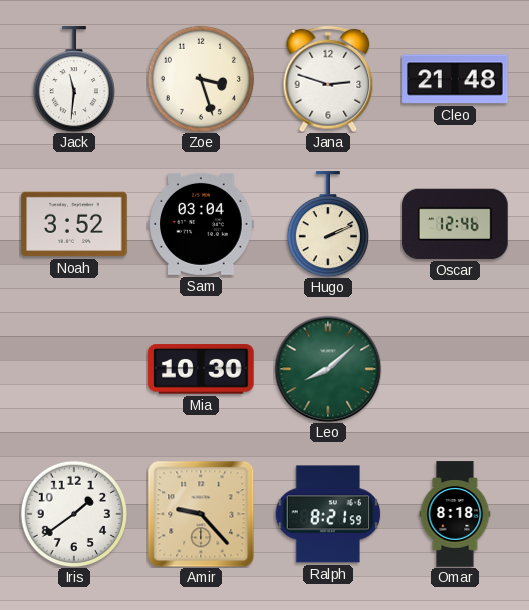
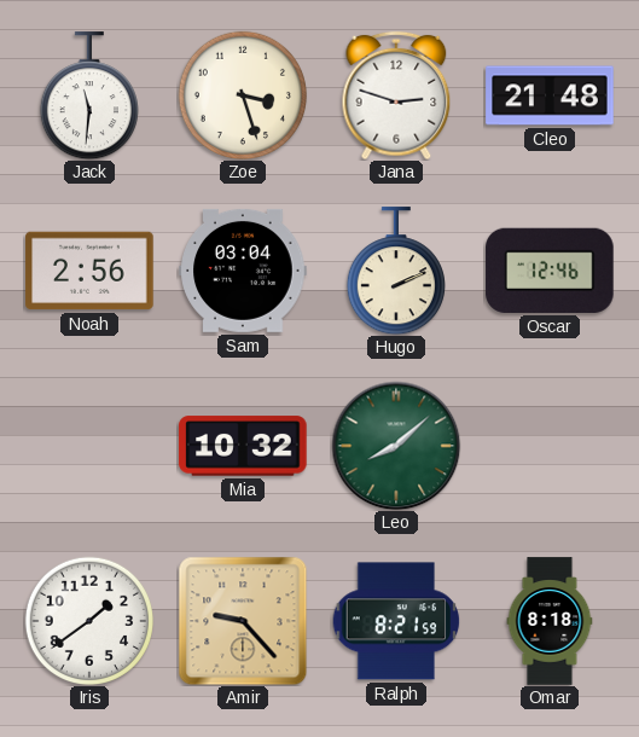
Noah: 3:52 -> 2:56 (89, 271)
Mia: 10:30 -> 10:32 (243, 446)
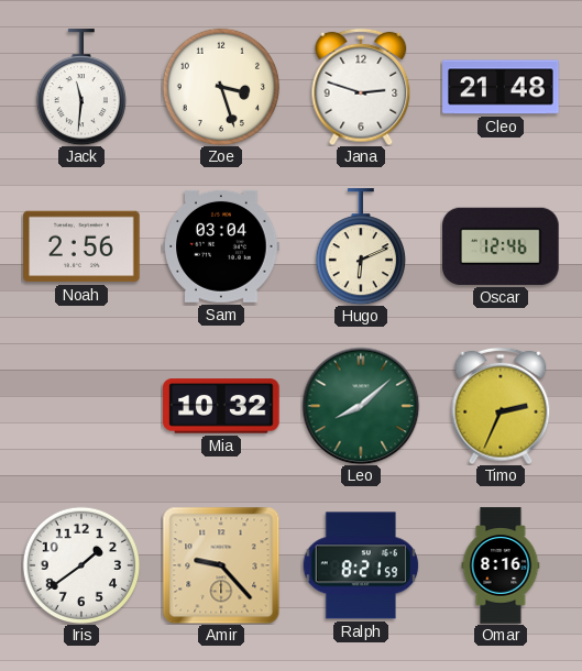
Hugo: 2:11 -> 6:11 (361, 246)
Timo: none -> 2:34 (501, 406)
Omar: 8:18 -> 8:16 (501, 565)
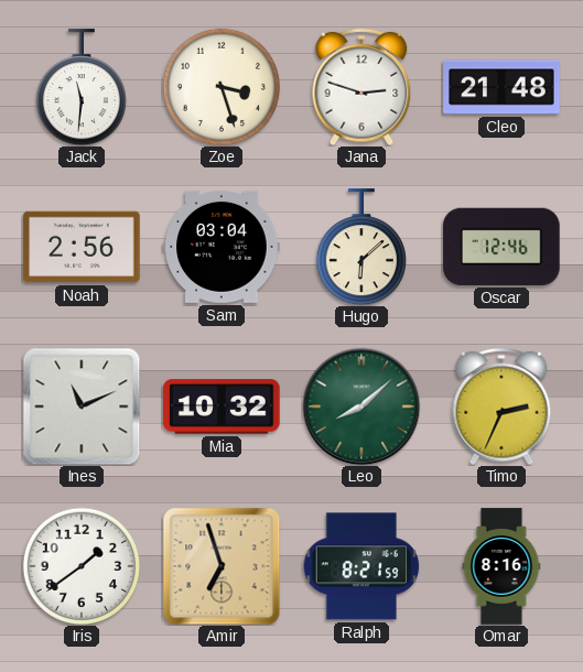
Hugo: 6:11 -> 6:08 (361, 247)
Ines: none -> 11:11 (82, 407)
Amir: 9:23 -> 6:57 (222, 566)
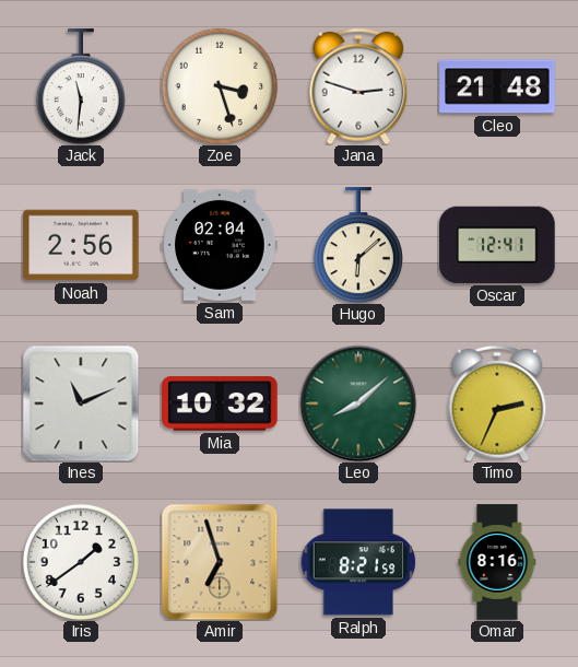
Sam: 03:04 -> 02:04 (220, 245)
Oscar: 12:46 -> 12:41 (497, 245)
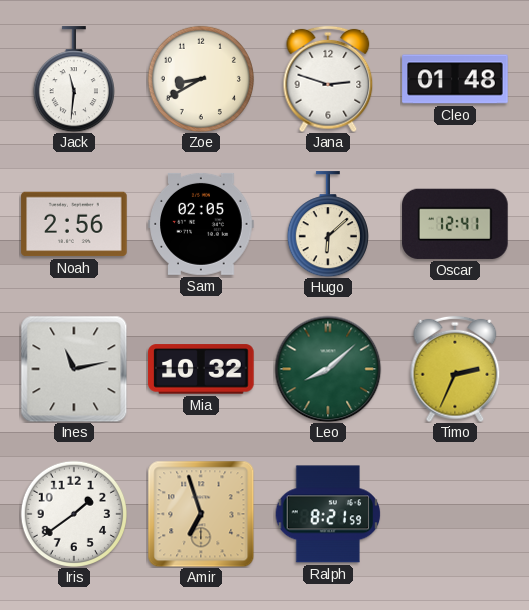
Zoe: 3:27 -> 8:40 (200, 78)
Cleo: 21:48 -> 01:48 (455, 79)
Sam: 02:04 -> 02:05 (201, 224)
Ines: 11:11 -> 11:13 (74, 369)
Omar: 8:16 -> none (497, 562)
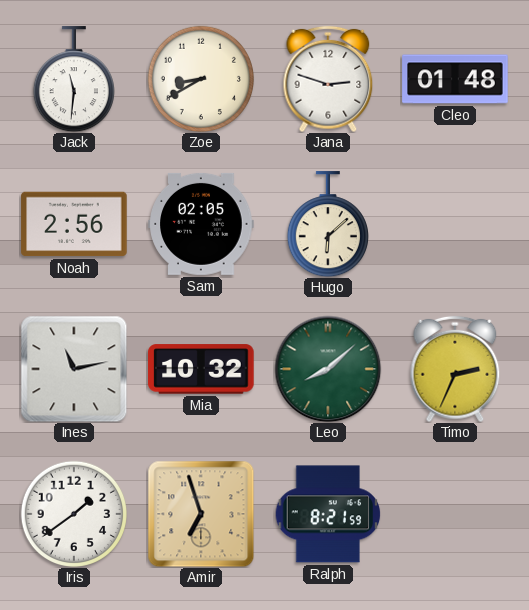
Oscar: 12:41 -> none (455, 224)
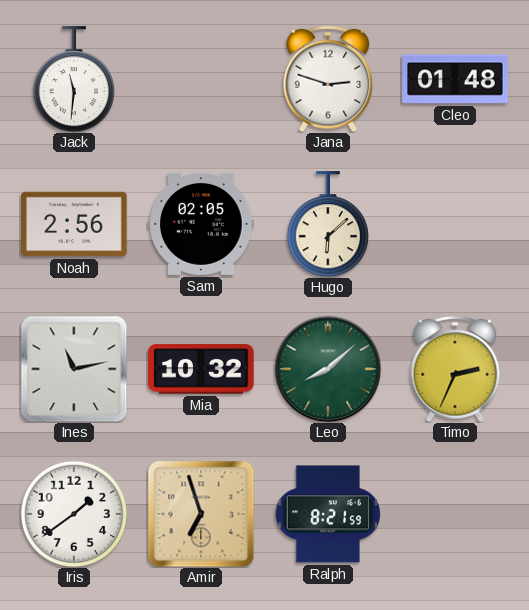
Zoe: 8:40 -> none (200, 78)
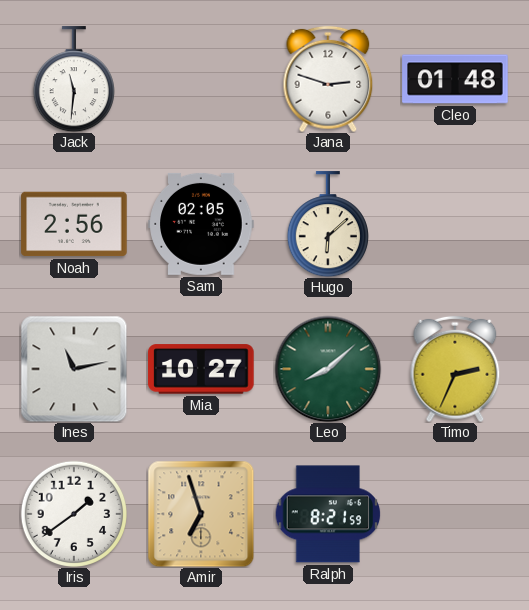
Mia: 10:32 -> 10:27 (201, 369)
